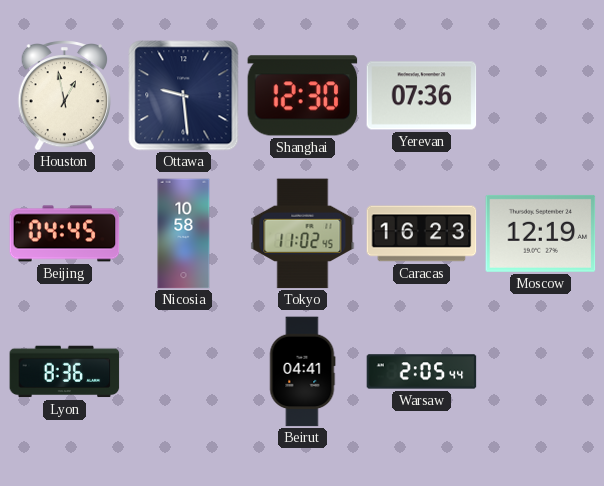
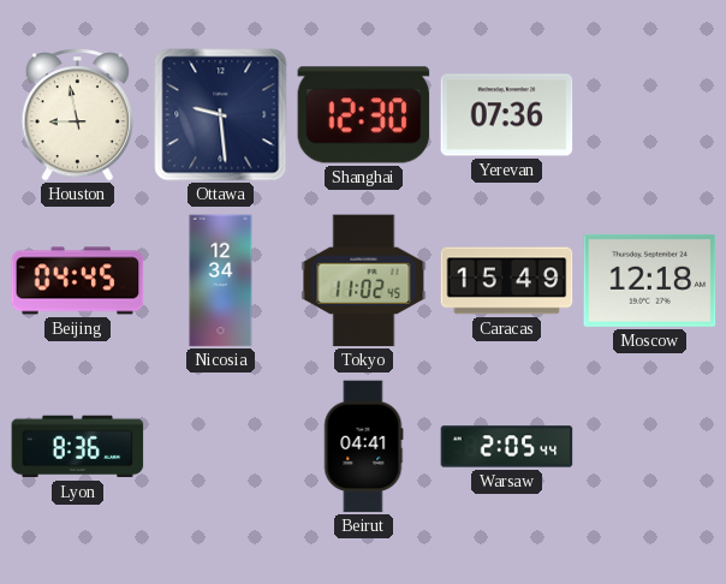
Houston: 12:58 -> 8:58 (77, 114)
Nicosia: 10:58 -> 12:34 (221, 281)
Caracas: 16:23 -> 15:49 (507, 281)
Moscow: 12:19 -> 12:18 (650, 280)
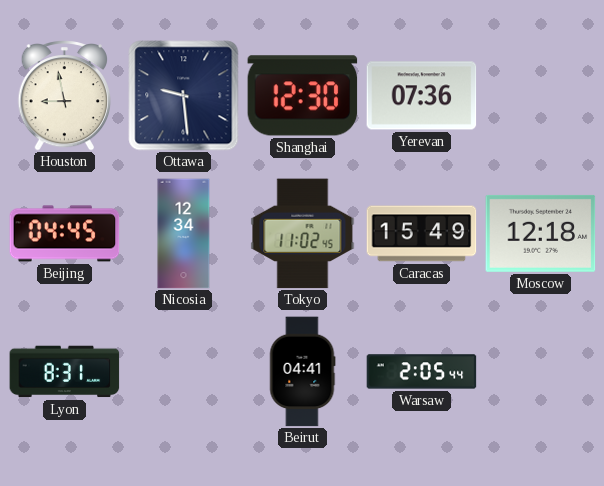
Lyon: 8:36 -> 8:31 (65, 372)
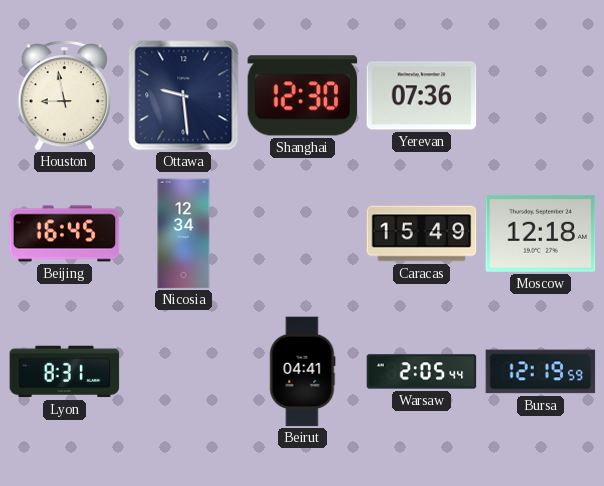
Beijing: 04:45 -> 16:45 (65, 234)
Tokyo: 11:02 -> none (303, 234)
Bursa: none -> 12:19 (541, 372)
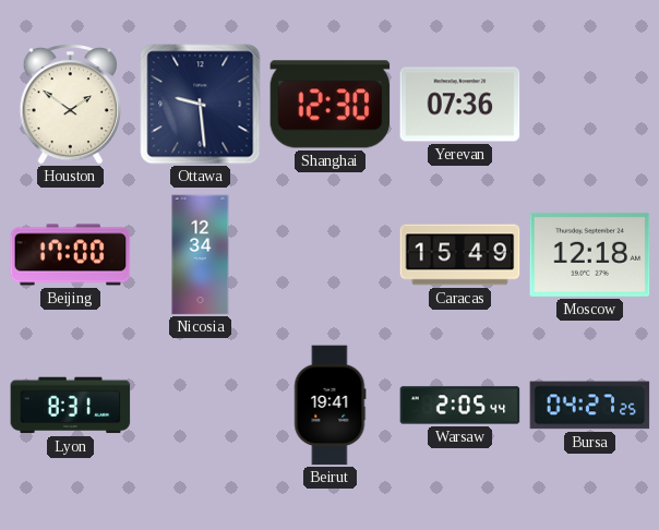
Houston: 8:58 -> 1:51 (70, 104)
Beijing: 16:45 -> 17:00 (71, 255)
Beirut: 04:41 -> 19:41 (329, 406)
Bursa: 12:19 -> 04:27 (590, 406)
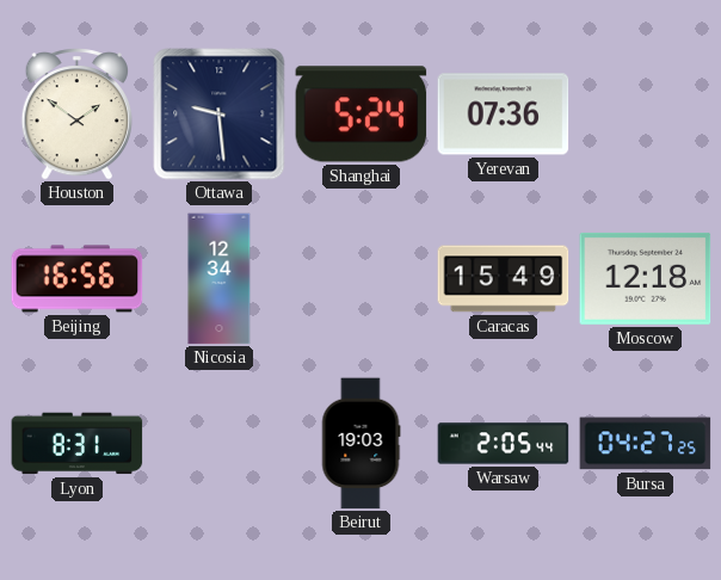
Shanghai: 12:30 -> 5:24 (362, 115)
Beijing: 17:00 -> 16:56 (78, 279)
Beirut: 19:41 -> 19:03 (360, 444)
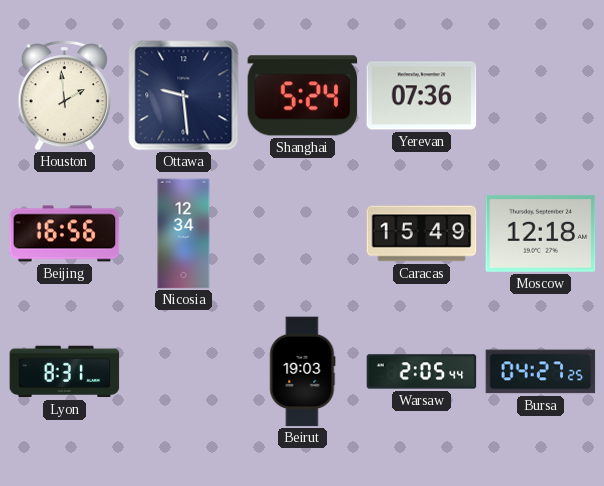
Houston: 1:51 -> 1:59 (64, 95)
